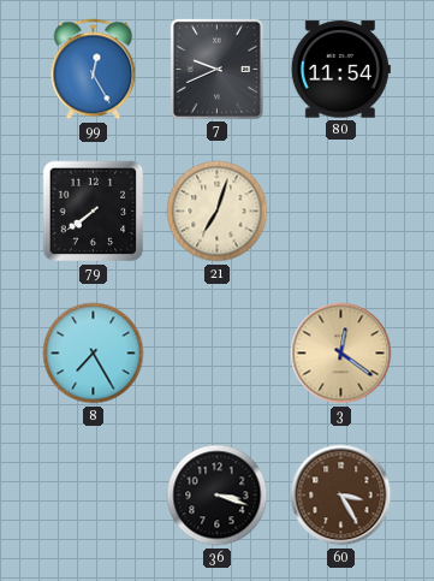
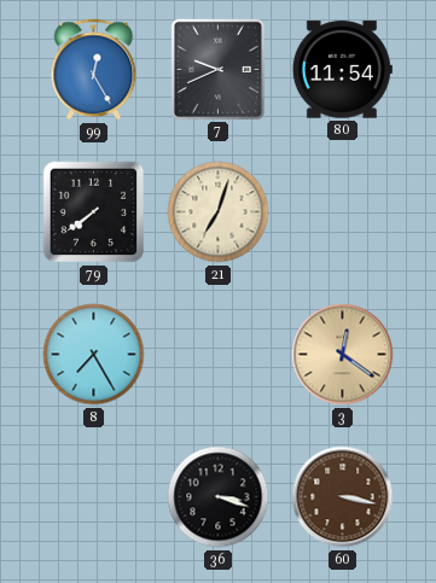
60: 3:25 -> 3:17 (343, 497)
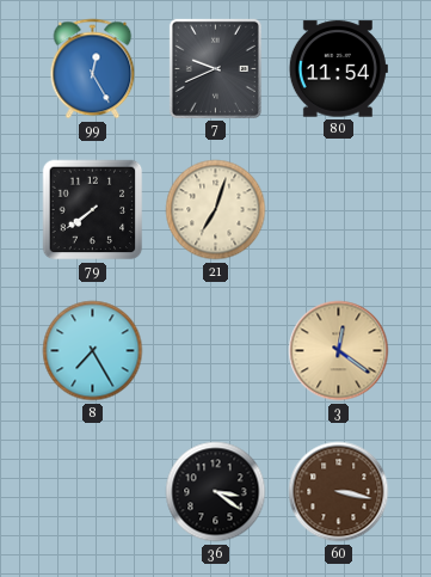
36: 3:18 -> 3:21 (216, 492)
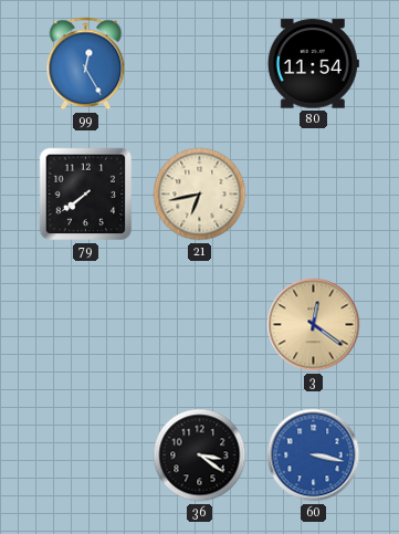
7: 9:41 -> none (215, 68)
21: 7:03 -> 6:43 (200, 195)
8: 7:25 -> none (93, 351)
60 dial: brown -> blue (314, 456)
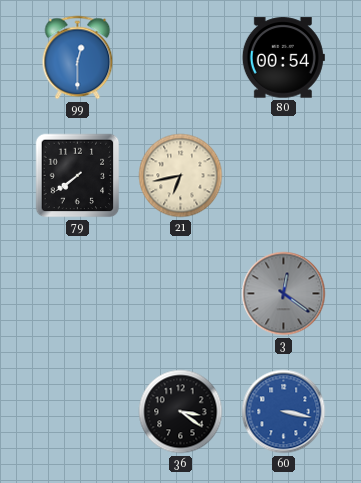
99: 12:25 -> 12:30 (78, 58)
80: 11:54 -> 00:54 (283, 58)
3 dial: champagne -> grey (284, 294)
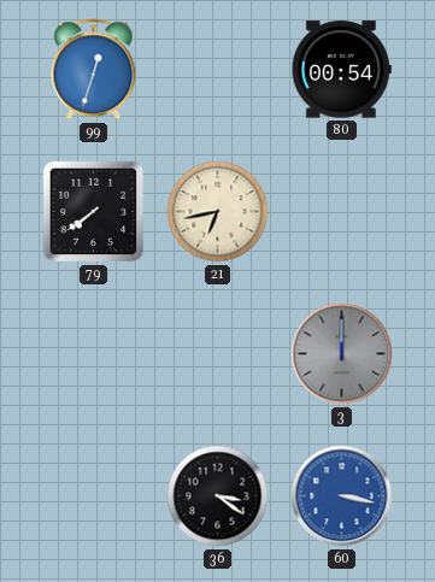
99: 12:30 -> 12:33 (94, 70)
3: 12:21 -> 12:00 (342, 354)
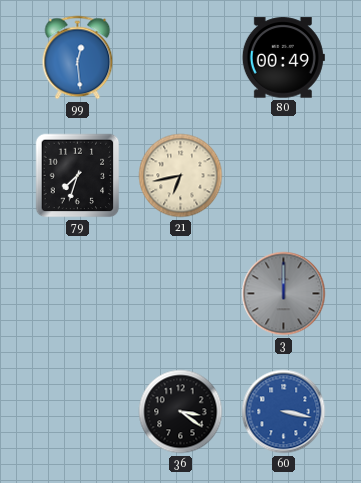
99: 12:33 -> 12:29 (78, 58)
80: 00:54 -> 00:49 (283, 58)
79: 7:39 -> 7:33 (78, 176)
